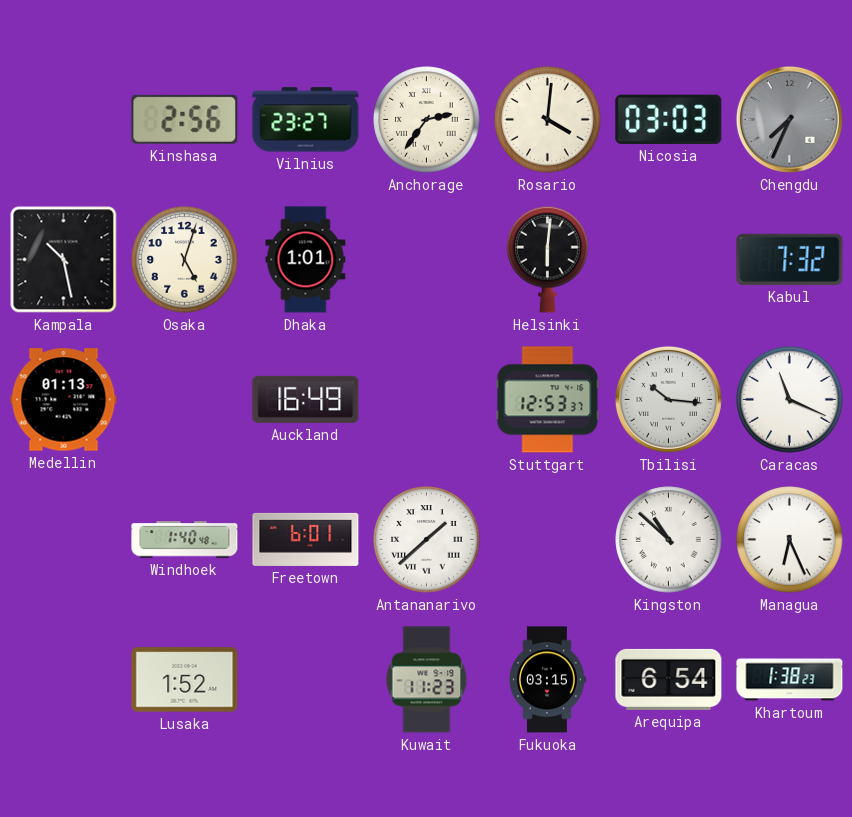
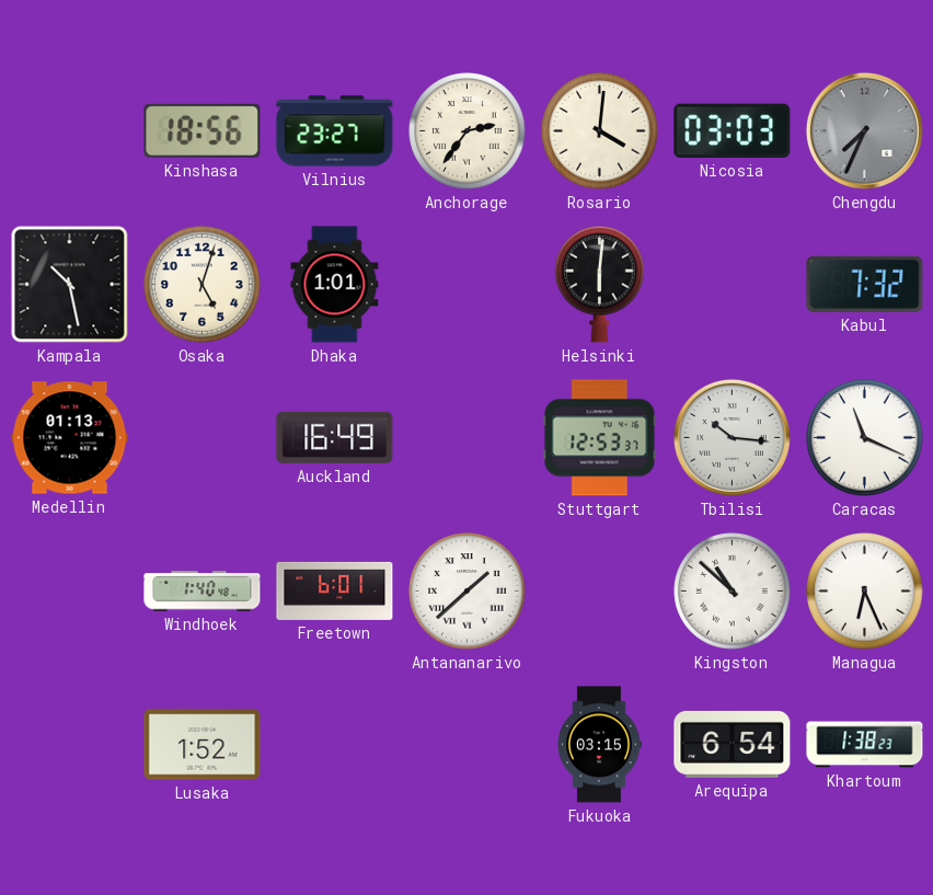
Kinshasa: 2:56 -> 18:56 (203, 130)
Kuwait: 11:23 -> none (427, 680)
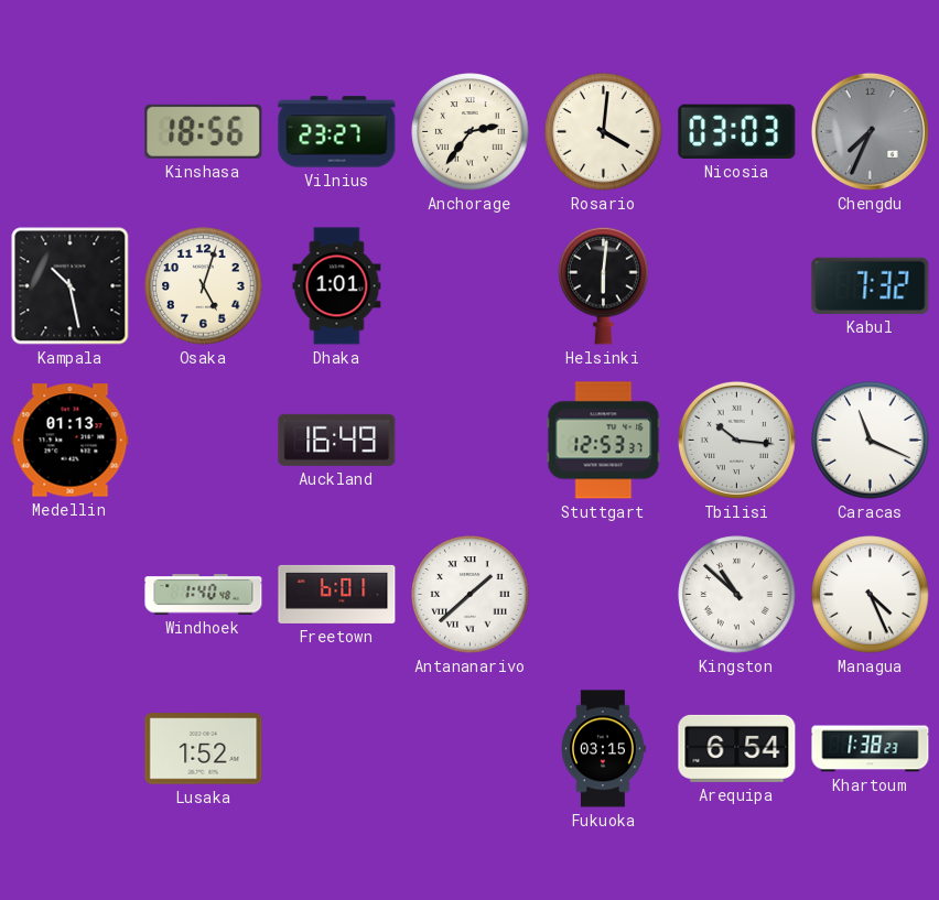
Managua: 6:26 -> 4:26 (871, 595)
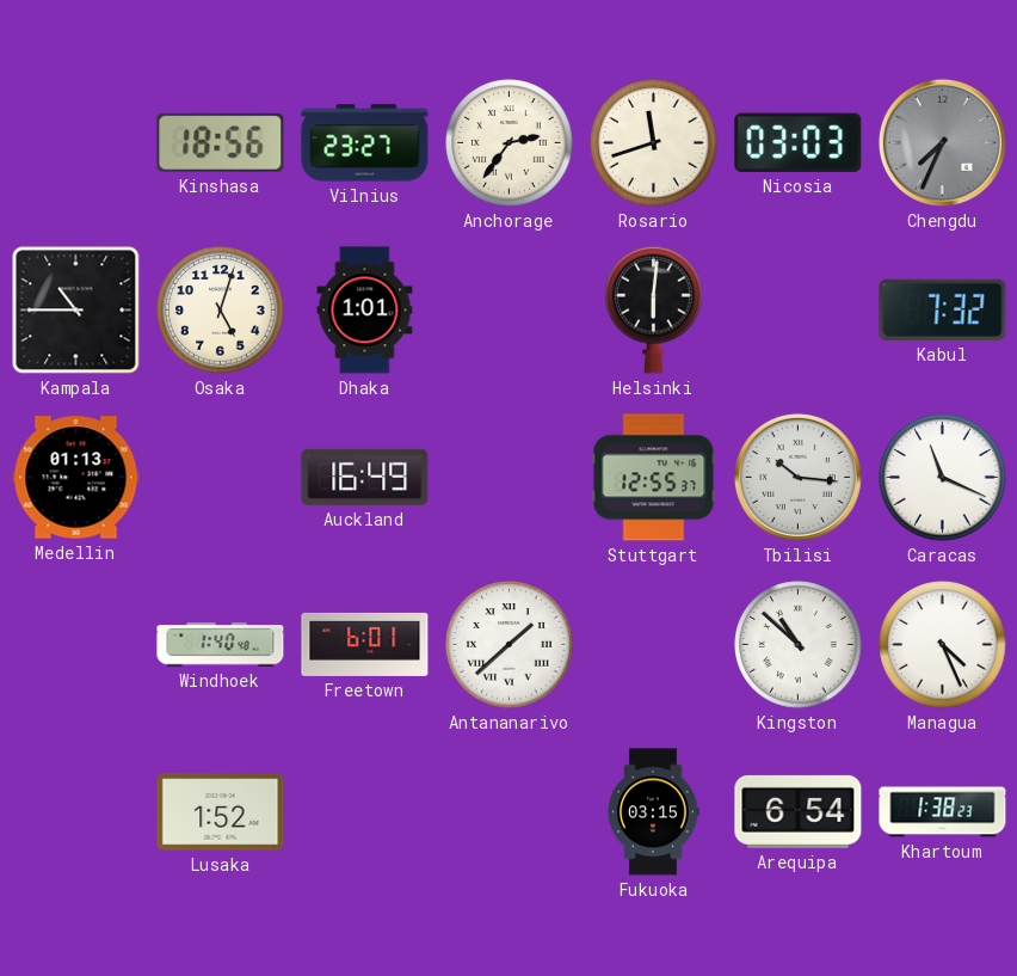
Rosario: 4:01 -> 11:42 (654, 143)
Kampala: 10:28 -> 10:45 (76, 311)
Stuttgart: 12:53 -> 12:55 (654, 478)
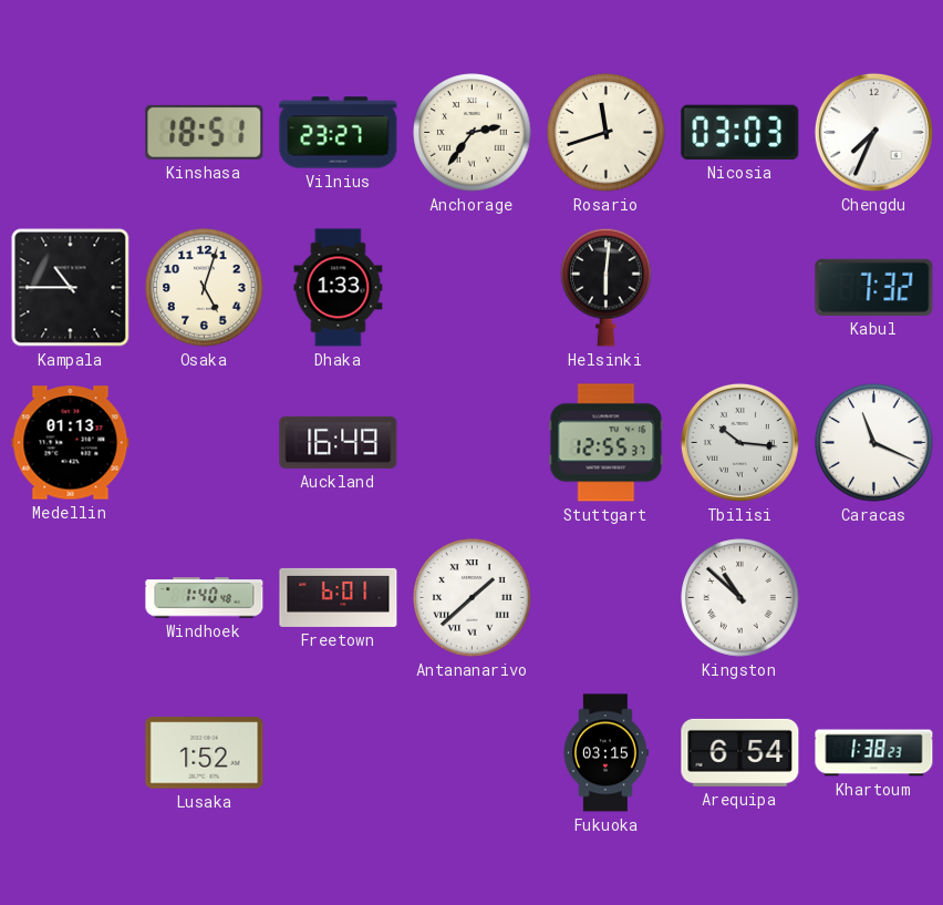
Kinshasa: 18:56 -> 18:51 (205, 132)
Chengdu dial: grey -> white (873, 132)
Dhaka: 1:01 -> 1:33 (339, 288)
Managua: 4:26 -> none (943, 645)
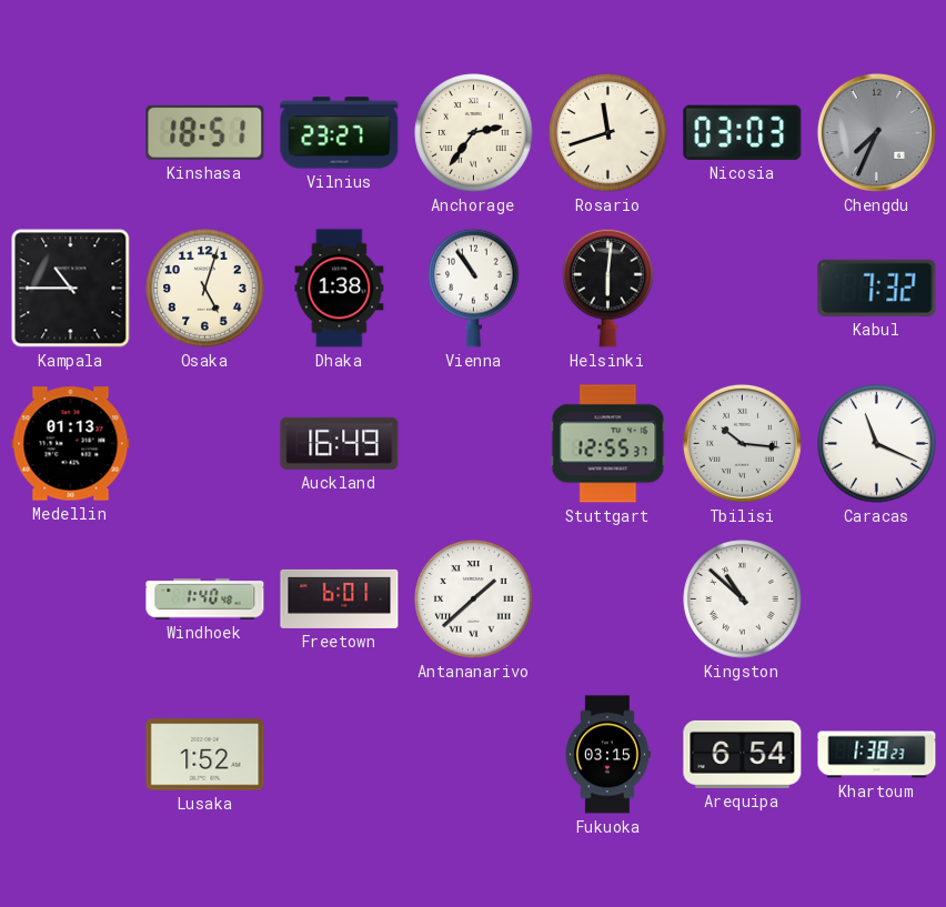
Chengdu dial: white -> grey (876, 132)
Dhaka: 1:33 -> 1:38 (340, 289)
Vienna: none -> 10:54 (474, 288)
